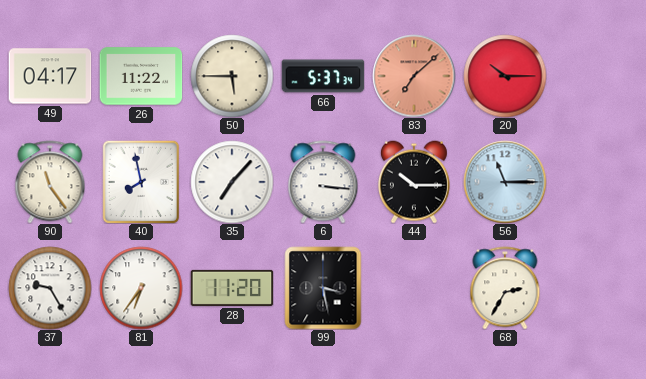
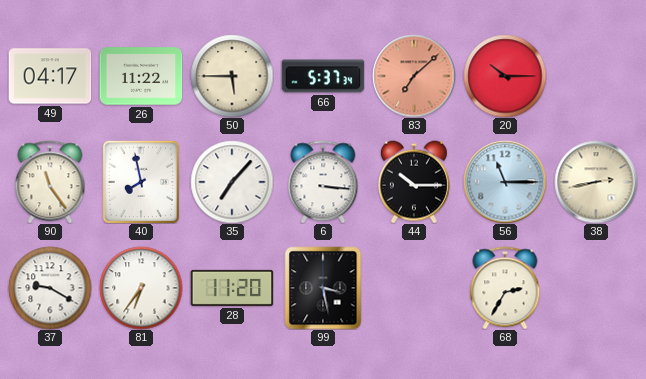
38: none -> 2:43 (596, 182)
37: 9:25 -> 9:20 (50, 288)
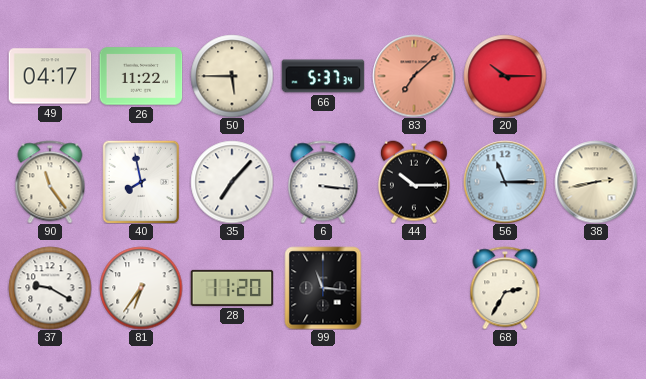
99: 3:28 -> 11:16 (323, 288)
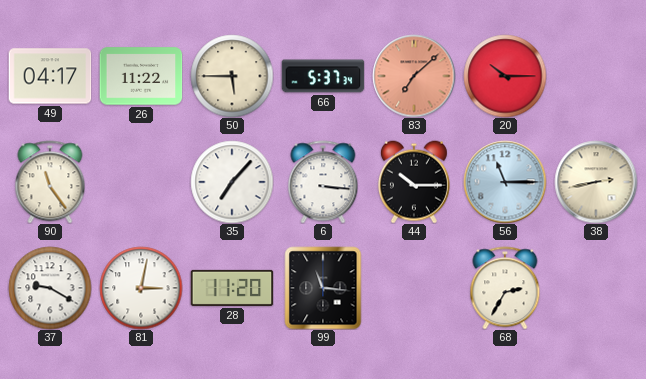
40: 7:58 -> none (141, 182)
81: 6:36 -> 3:02 (141, 288)
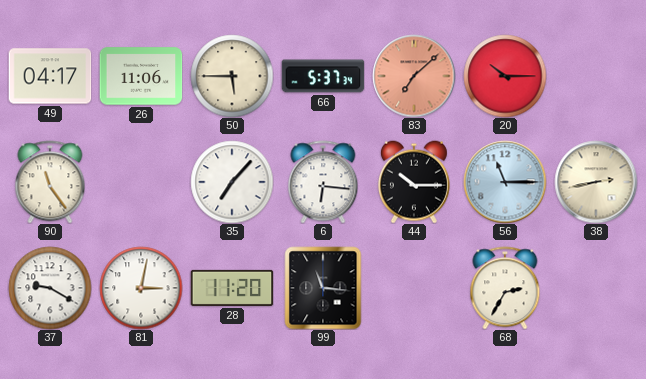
26: 11:22 -> 11:06 (141, 76)
6: 3:16 -> 6:16 (323, 182)
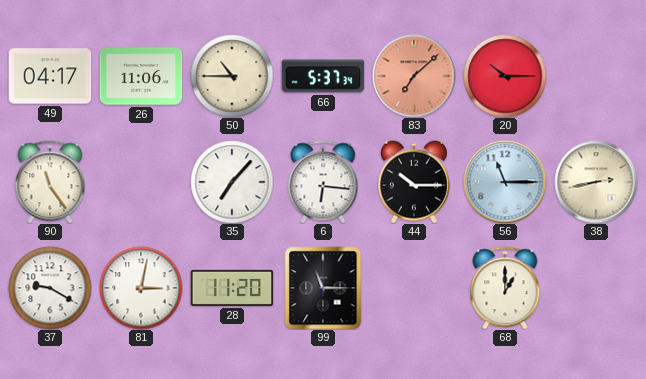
50: 5:45 -> 10:45 (232, 76)
99: 11:16 -> 11:15 (323, 288)
68: 2:35 -> 1:00 (505, 288)
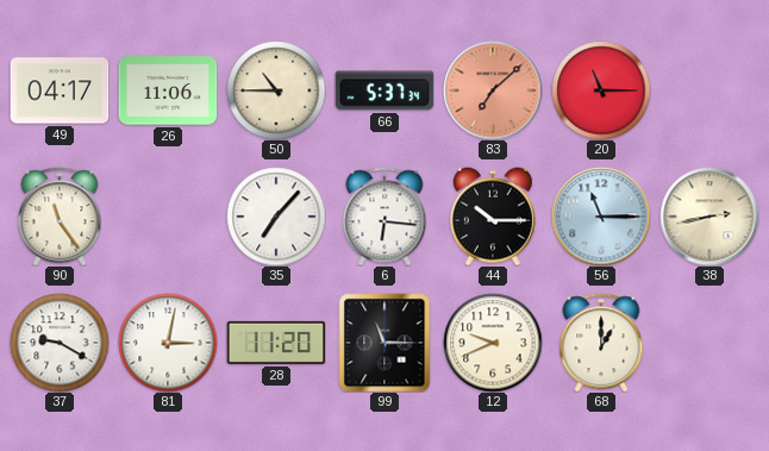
20: 10:15 -> 11:15 (601, 90)
12: none -> 9:41 (493, 343)
